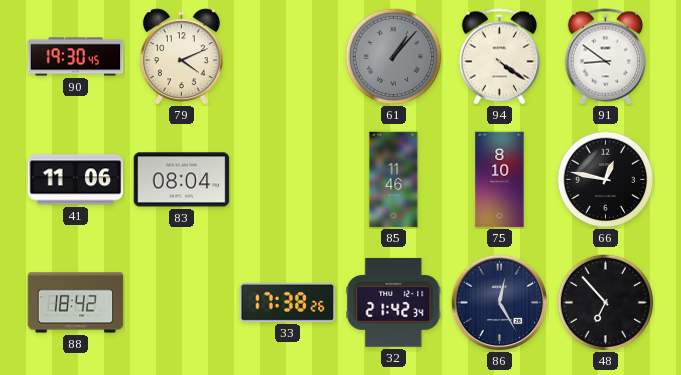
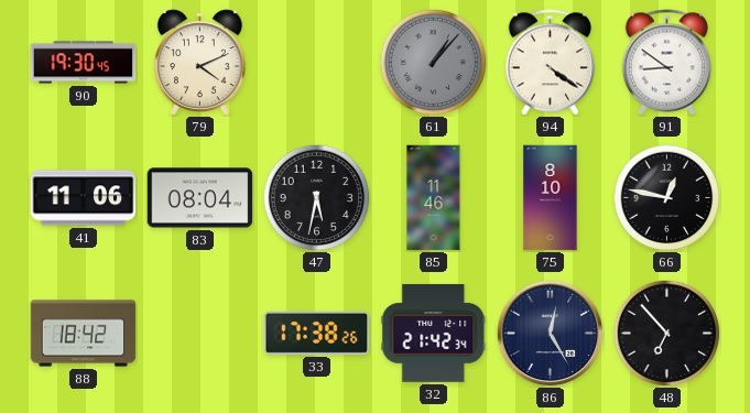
47: none -> 5:32 (316, 197)
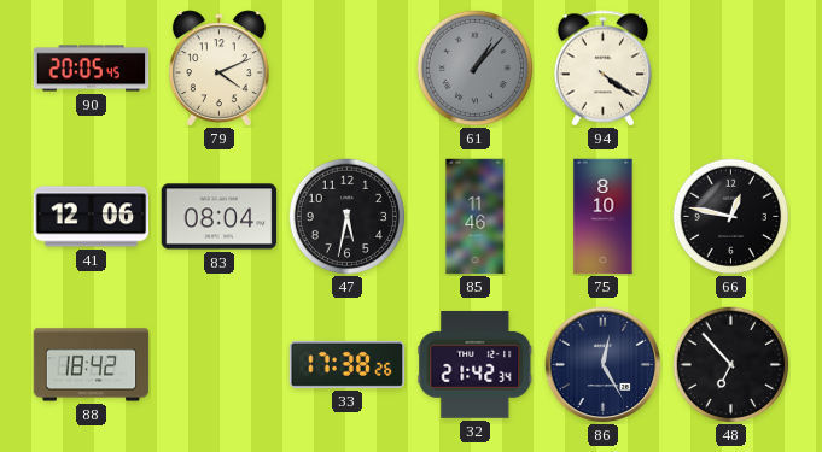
90: 19:30 -> 20:05 (92, 69)
91: 8:51 -> none (667, 63)
41: 11:06 -> 12:06 (92, 217)
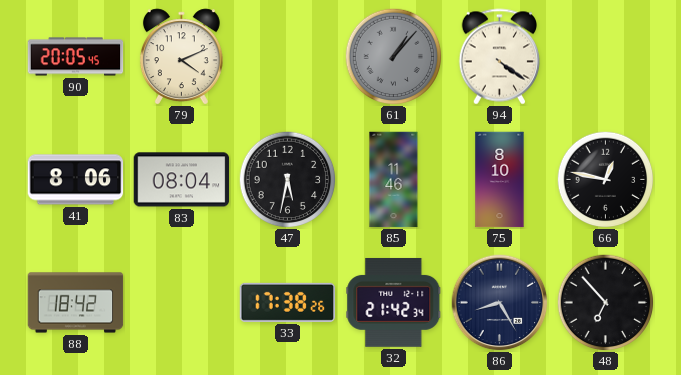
41: 12:06 -> 8:06 (76, 180)
86: 12:25 -> 8:25 (500, 303)
